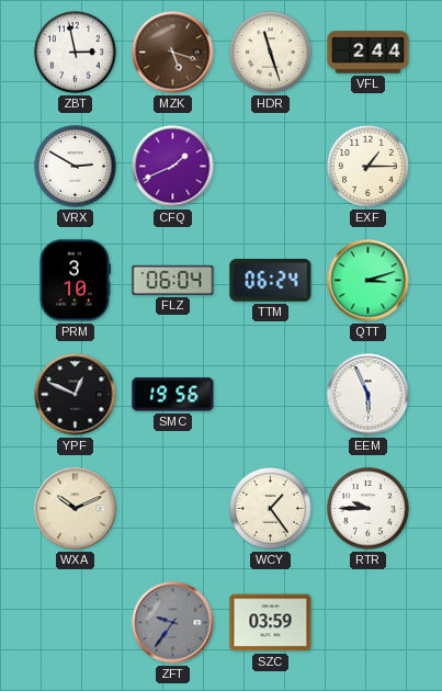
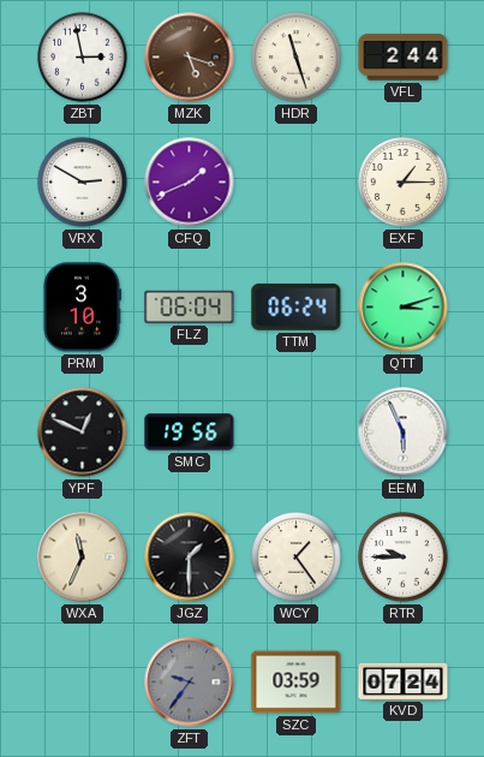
WXA: 10:11 -> 11:34 (83, 558)
JGZ: none -> 1:30 (190, 558)
KVD: none -> 07:24 (404, 681)
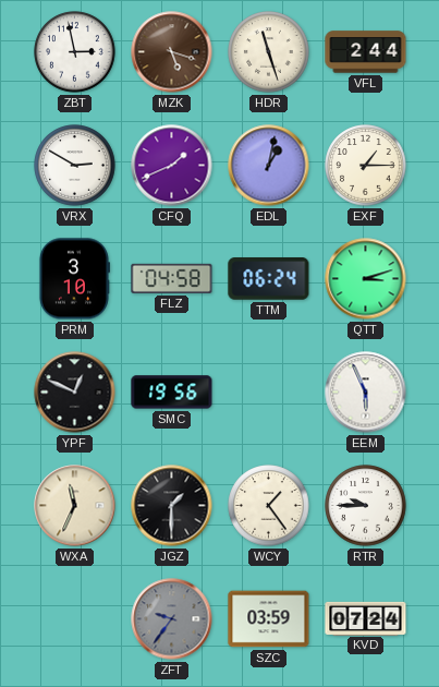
EDL: none -> 1:02 (269, 166)
FLZ: 06:04 -> 04:58 (172, 278)
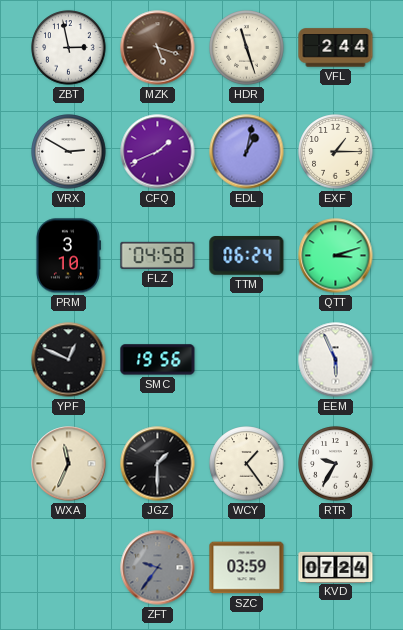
RTR: 9:45 -> 9:35 (336, 464)
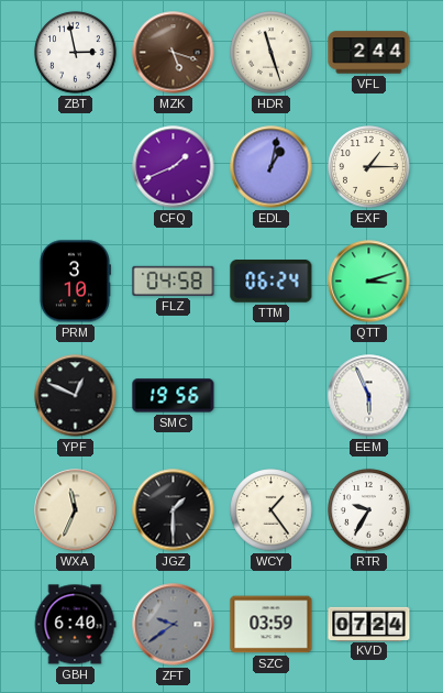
VRX: 2:50 -> none (69, 152)
GBH: none -> 6:40 (75, 625)
ZFT: 9:36 -> 9:39 (174, 625)
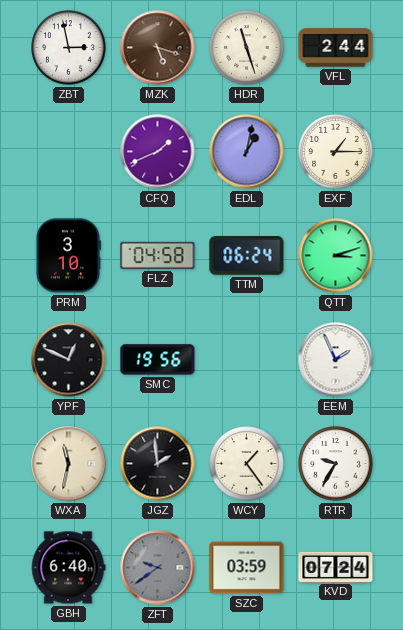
EEM: 5:56 -> 1:56 (336, 360)
WXA: 11:34 -> 11:32 (69, 464)
JGZ: 1:30 -> 1:59 (158, 464)
